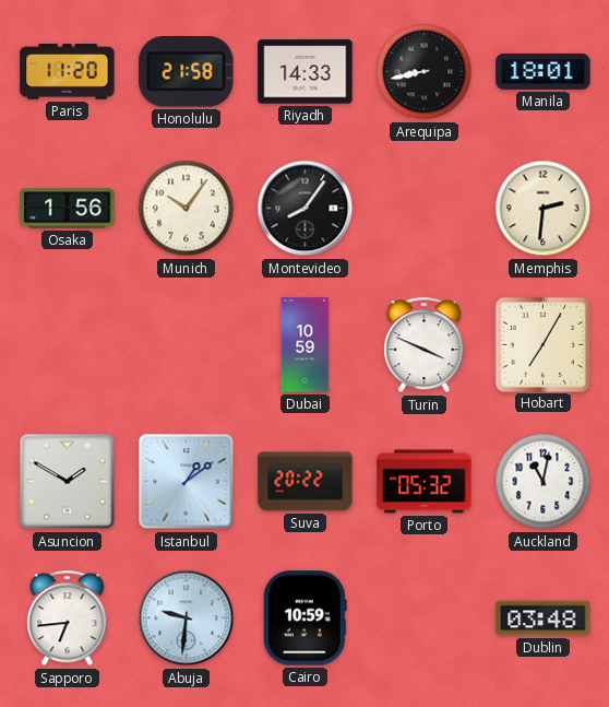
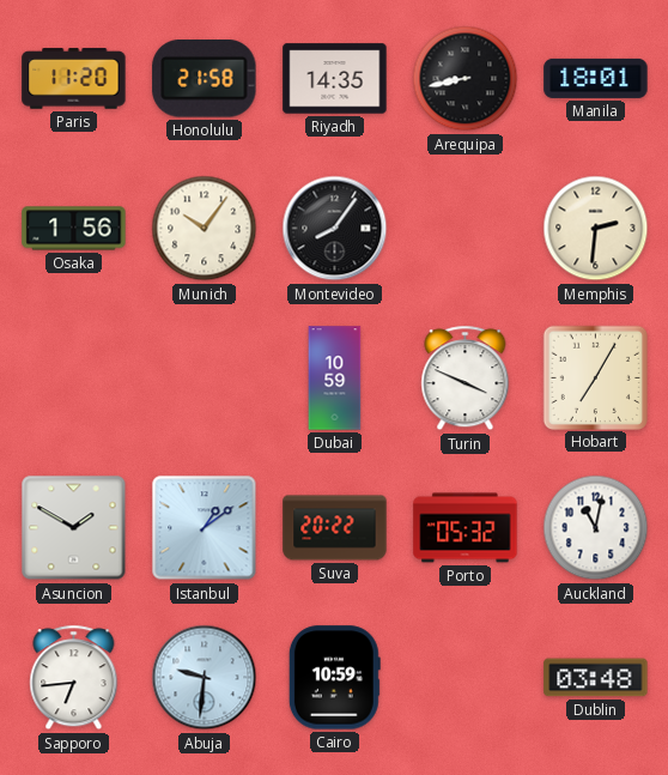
Riyadh: 14:33 -> 14:35 (335, 79)
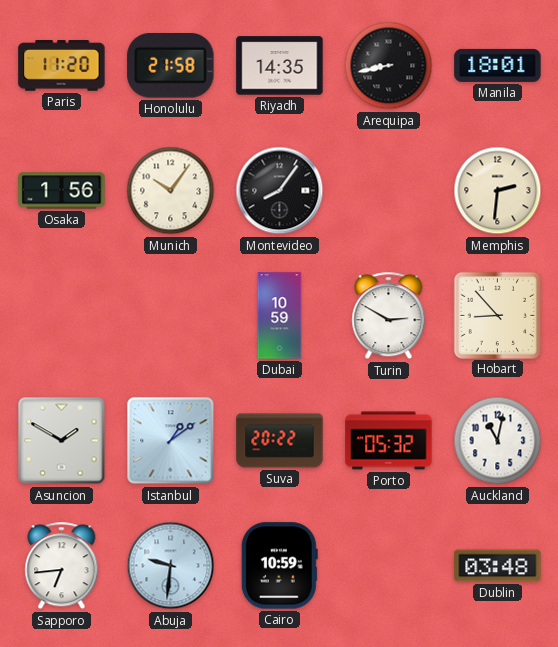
Turin: 3:49 -> 2:50 (389, 316)
Hobart: 7:05 -> 8:53 (497, 315)
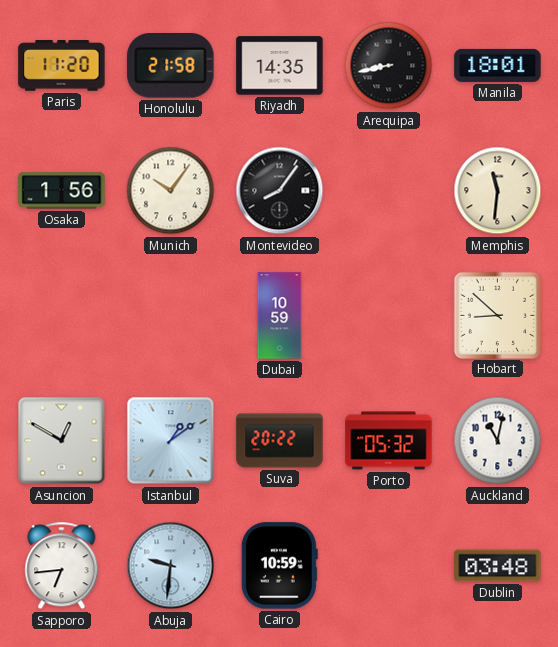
Memphis: 2:31 -> 11:31 (498, 191)
Turin: 2:50 -> none (389, 316)
Hobart: 8:53 -> 8:52 (497, 315)
Asuncion: 1:50 -> 12:50 (62, 441)
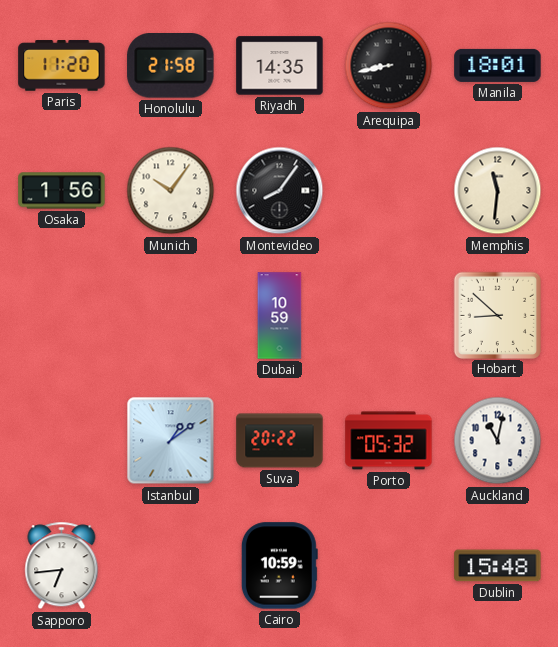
Asuncion: 12:50 -> none (62, 441)
Abuja: 9:31 -> none (171, 566)
Dublin: 03:48 -> 15:48 (498, 566)
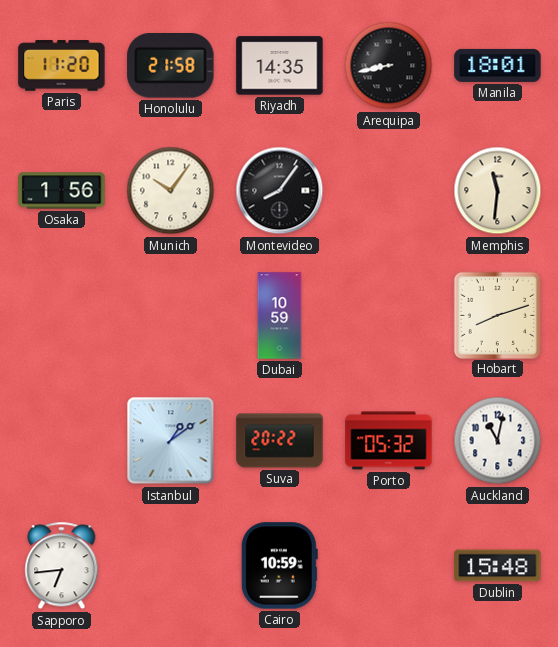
Hobart: 8:52 -> 8:12 (497, 315)
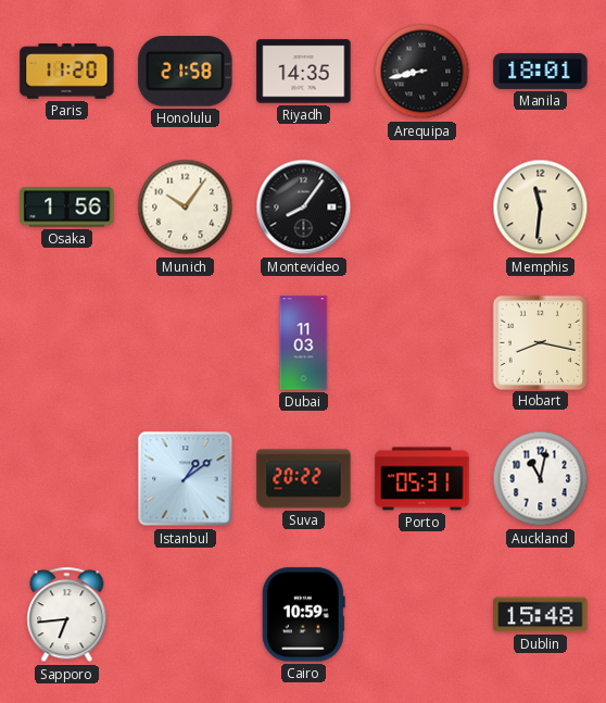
Dubai: 10:59 -> 11:03 (304, 343)
Hobart: 8:12 -> 8:17 (540, 342)
Porto: 05:32 -> 05:31 (422, 479)
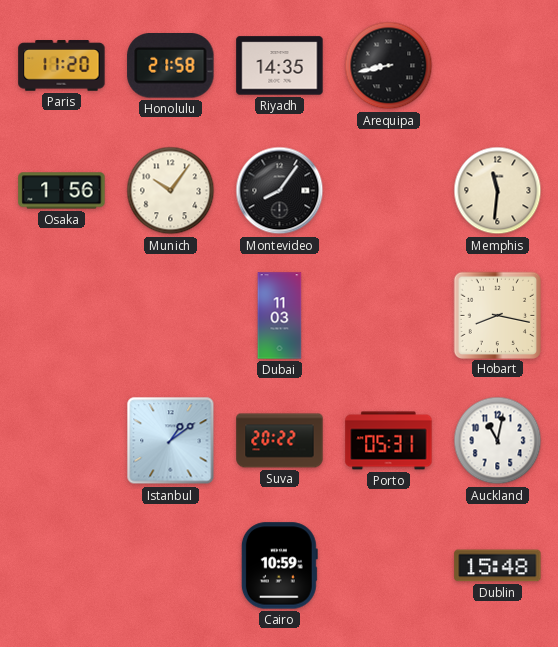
Manila: 18:01 -> none (541, 71)
Sapporo: 6:44 -> none (67, 615)
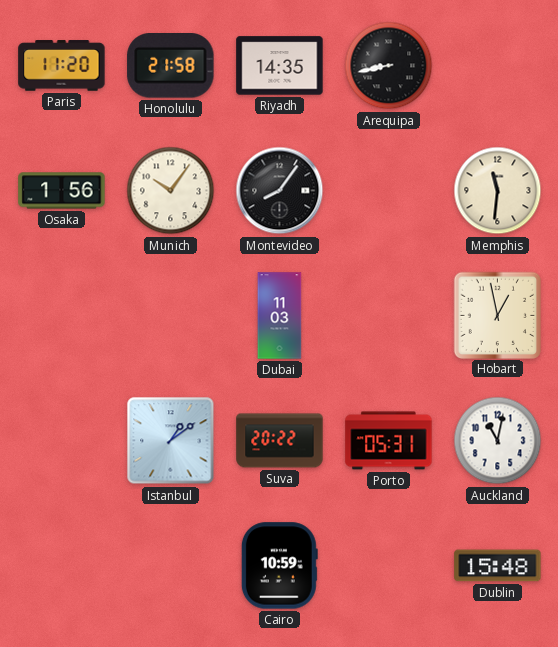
Hobart: 8:17 -> 12:58 (497, 315)
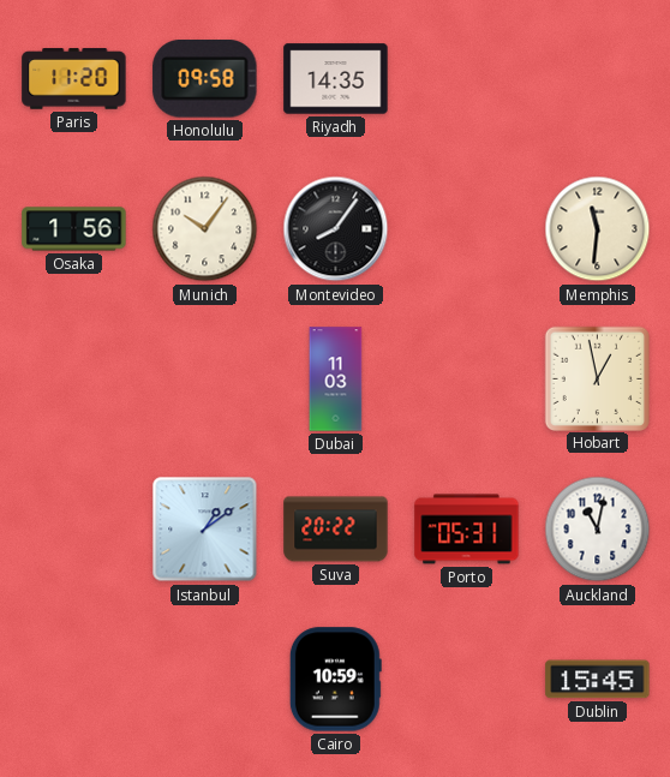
Honolulu: 21:58 -> 09:58 (205, 79)
Arequipa: 8:43 -> none (389, 66)
Dublin: 15:48 -> 15:45 (598, 680)
